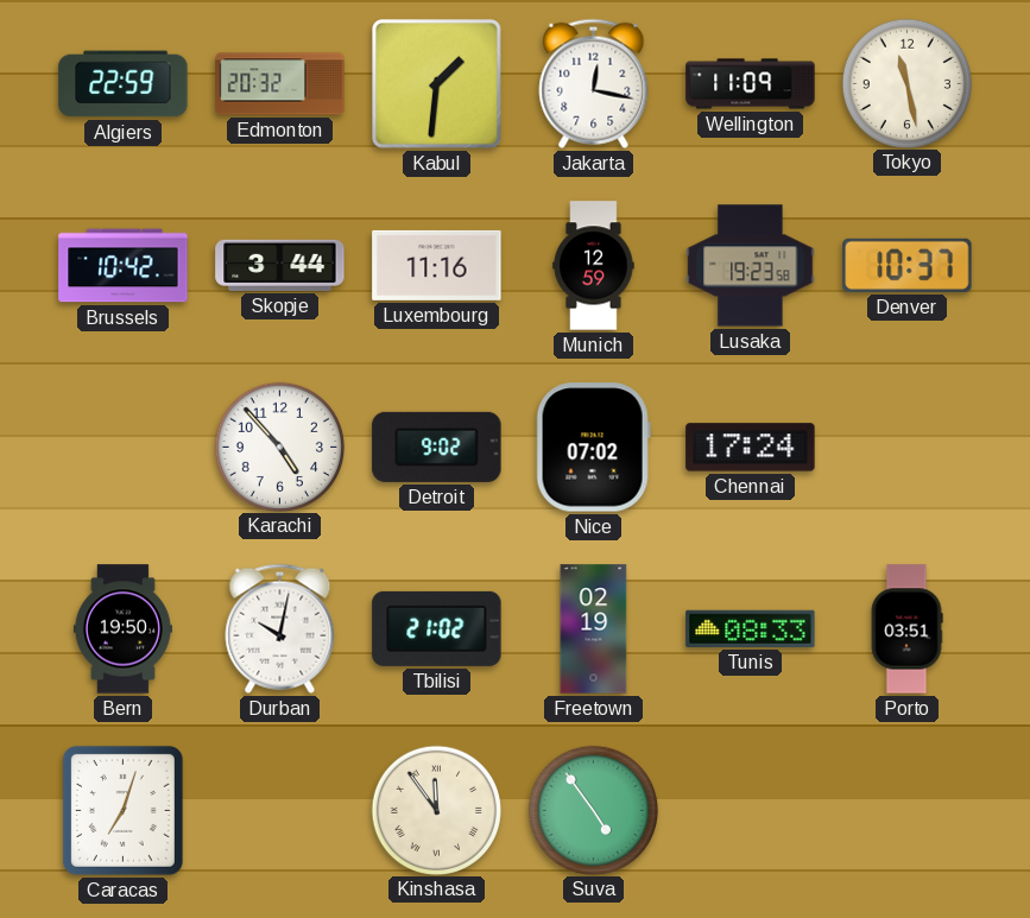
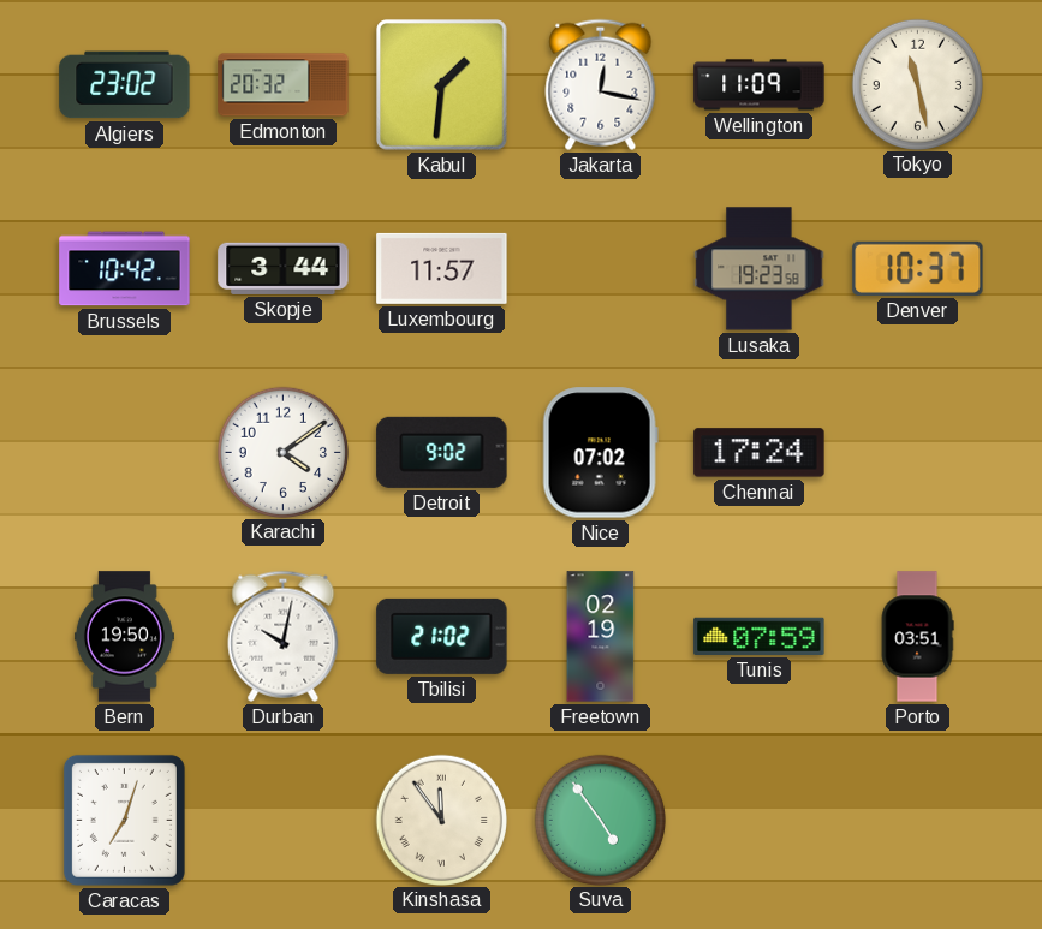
Algiers: 22:59 -> 23:02 (125, 85)
Luxembourg: 11:16 -> 11:57 (442, 268)
Munich: 12:59 -> none (594, 266)
Karachi: 4:53 -> 4:09 (282, 452)
Tunis: 08:33 -> 07:59 (760, 636)
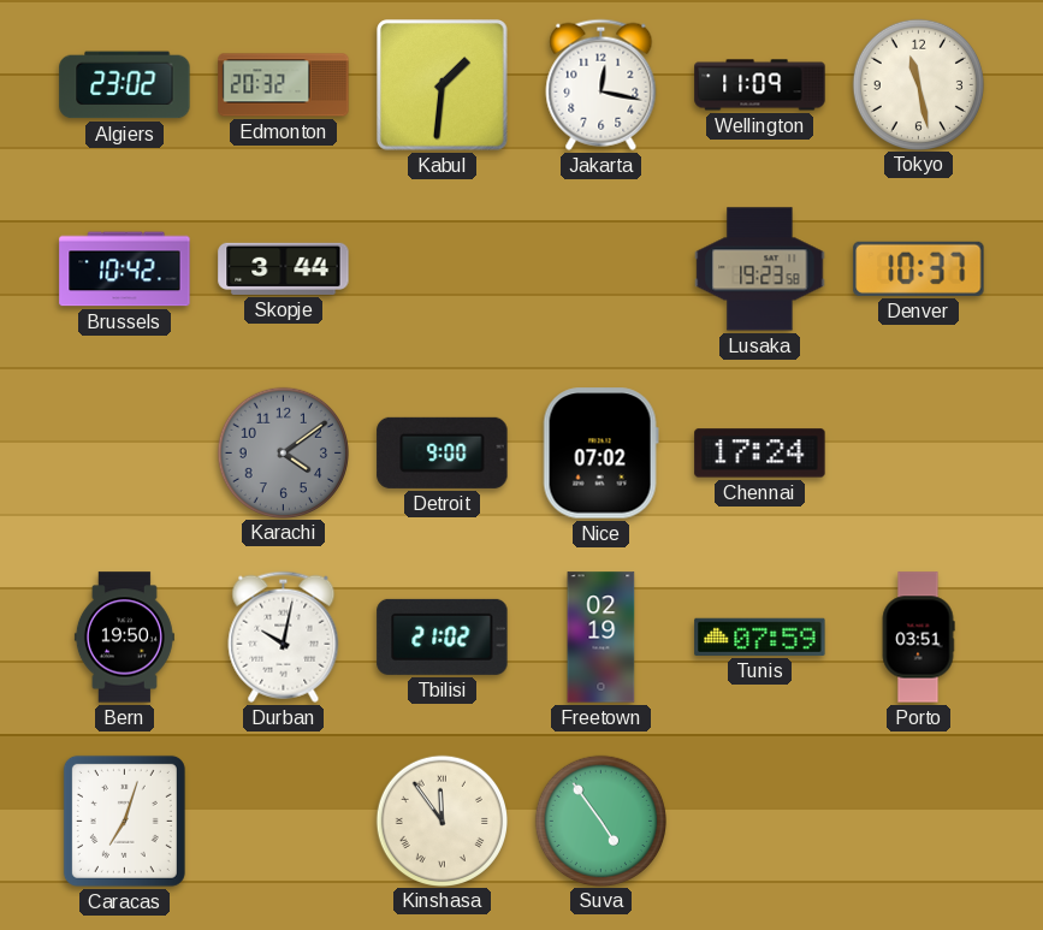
Luxembourg: 11:57 -> none (442, 268)
Karachi dial: white -> grey (283, 452)
Detroit: 9:02 -> 9:00 (443, 452)
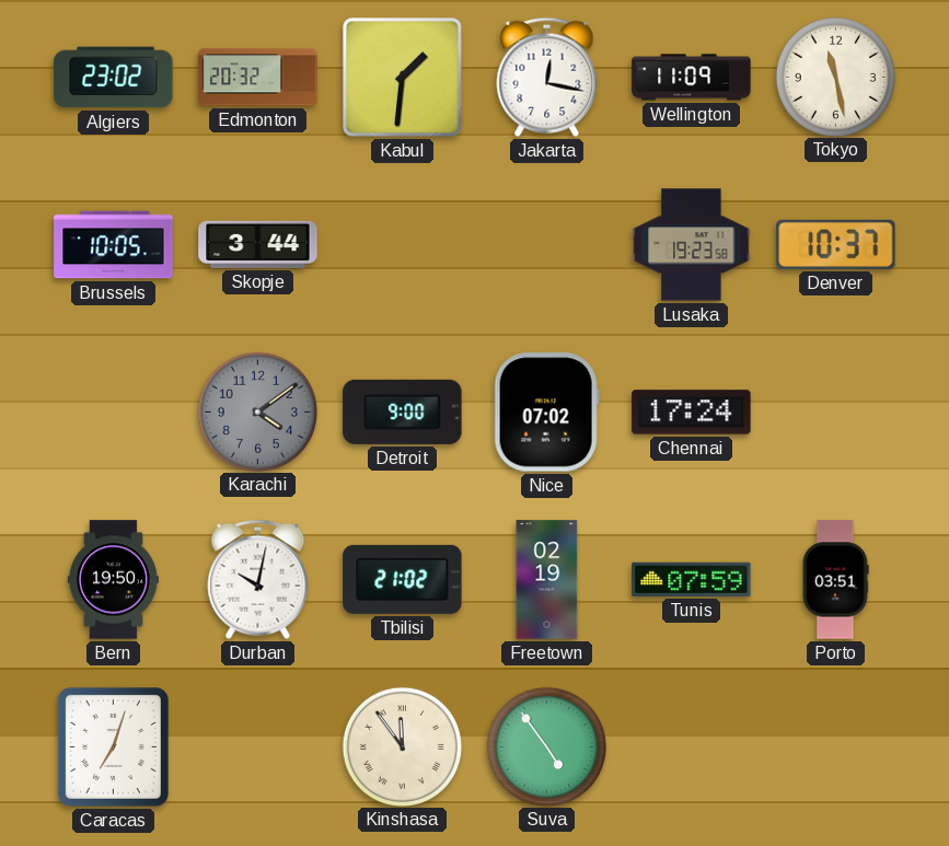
Brussels: 10:42 -> 10:05 (114, 245)
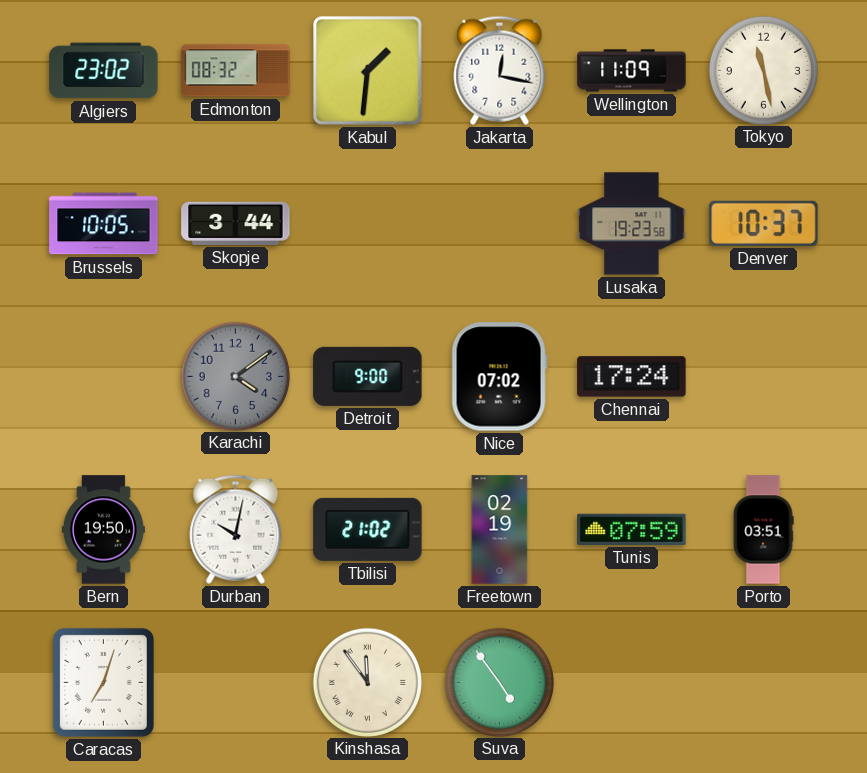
Edmonton: 20:32 -> 08:32 (236, 71)
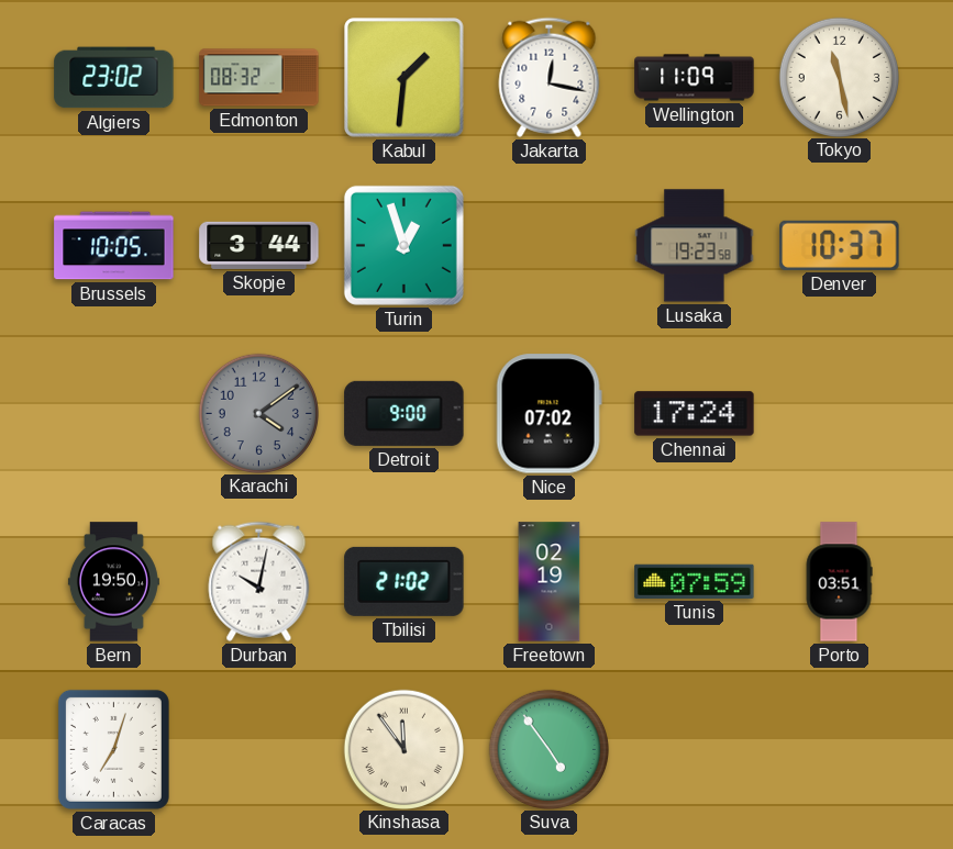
Turin: none -> 12:57 (403, 245)
